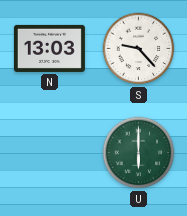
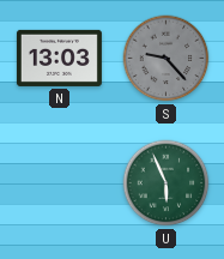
S dial: white -> grey (167, 59)
U: 6:00 -> 5:56 (167, 183)
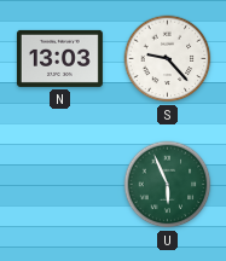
S dial: grey -> white (168, 59)
